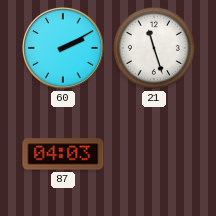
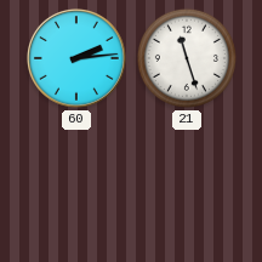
60: 2:10 -> 2:14 (76, 58)
87: 04:03 -> none (63, 154)
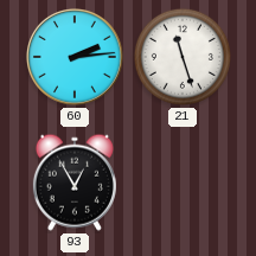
93: none -> 12:55 (75, 183)
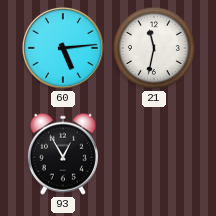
60: 2:14 -> 5:14 (63, 48)
21: 11:27 -> 11:32 (154, 48)
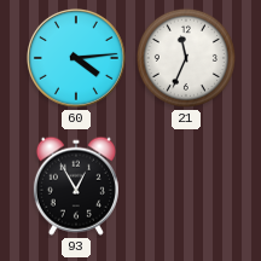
60: 5:14 -> 4:14 (76, 58)
21: 11:32 -> 11:34 (186, 58)
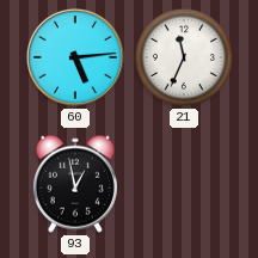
60: 4:14 -> 5:14 (75, 57)
93: 12:55 -> 12:58 (75, 184)
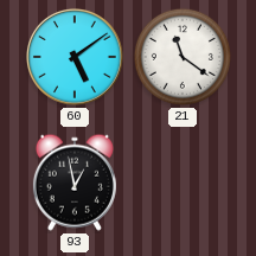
60: 5:14 -> 5:09 (75, 57)
21: 11:34 -> 11:21 (183, 57)
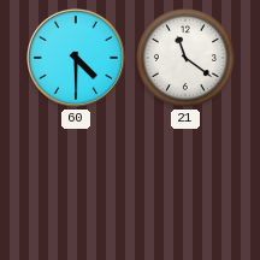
60: 5:09 -> 4:30 (76, 58)
93: 12:58 -> none (75, 183)
